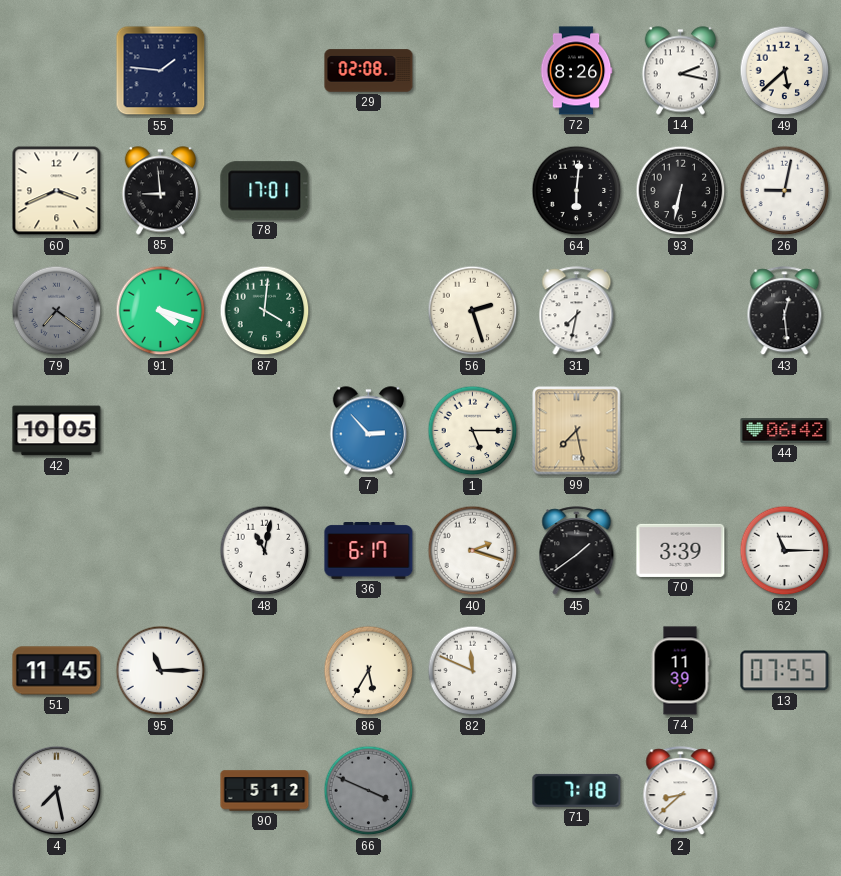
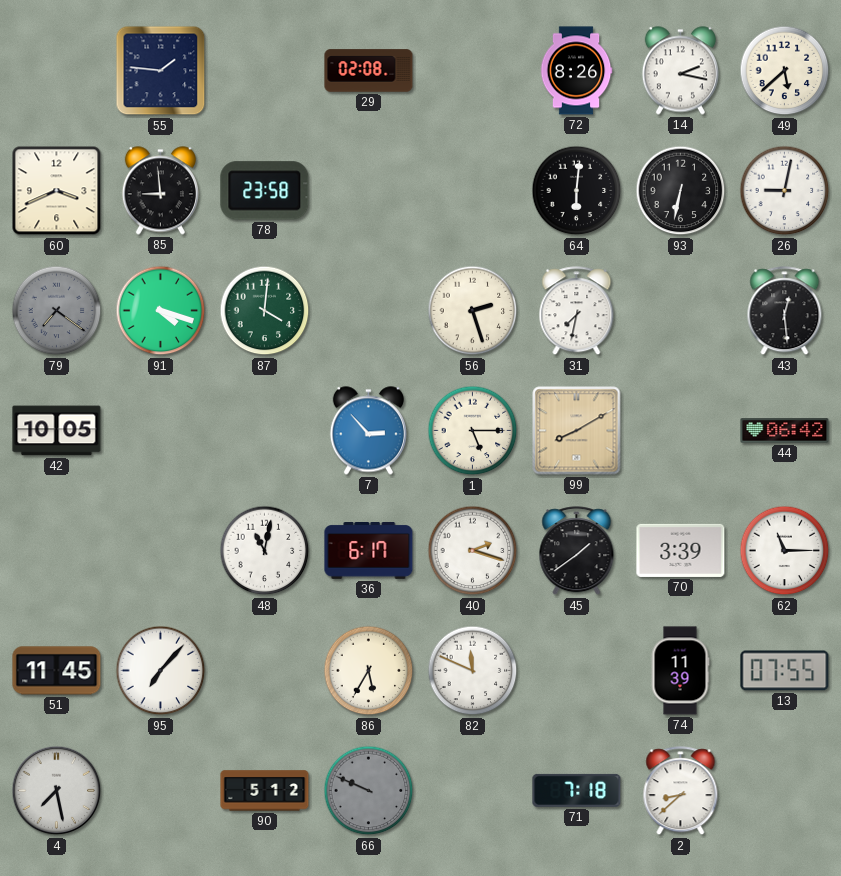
78: 17:01 -> 23:58 (265, 191)
99: 7:28 -> 8:10 (577, 431)
95: 11:15 -> 7:07 (161, 671)
66: 3:49 -> 9:49 (369, 791)
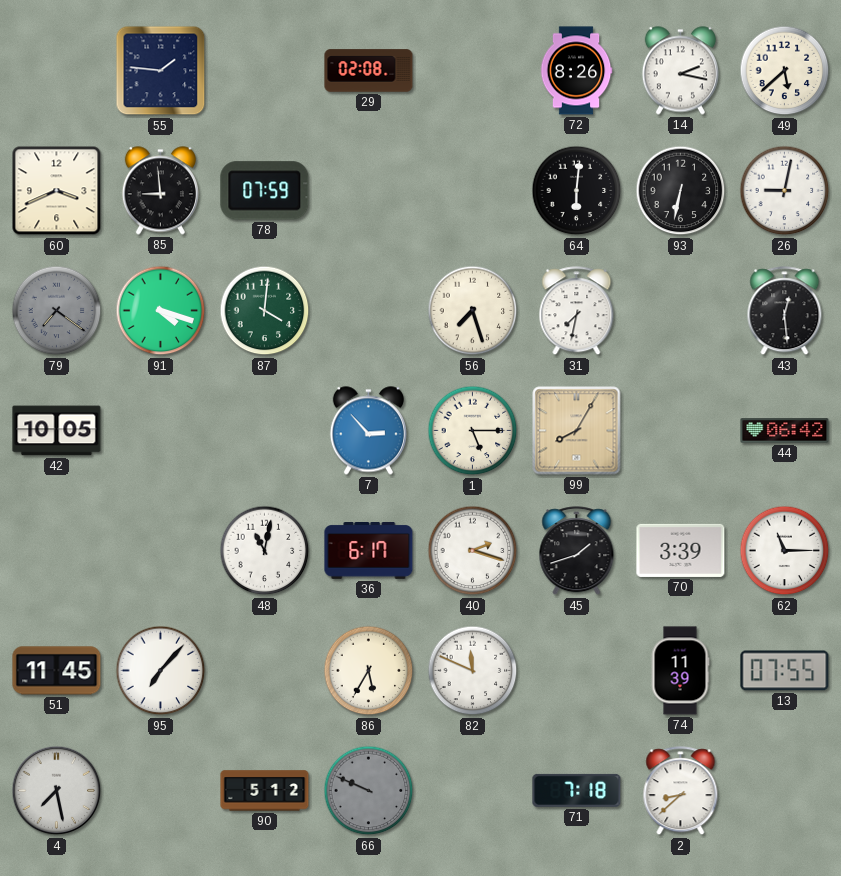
78: 23:58 -> 07:59 (265, 191)
56: 2:27 -> 7:27 (473, 311)
99: 8:10 -> 8:05 (577, 431)
45: 1:39 -> 1:42 (577, 551)
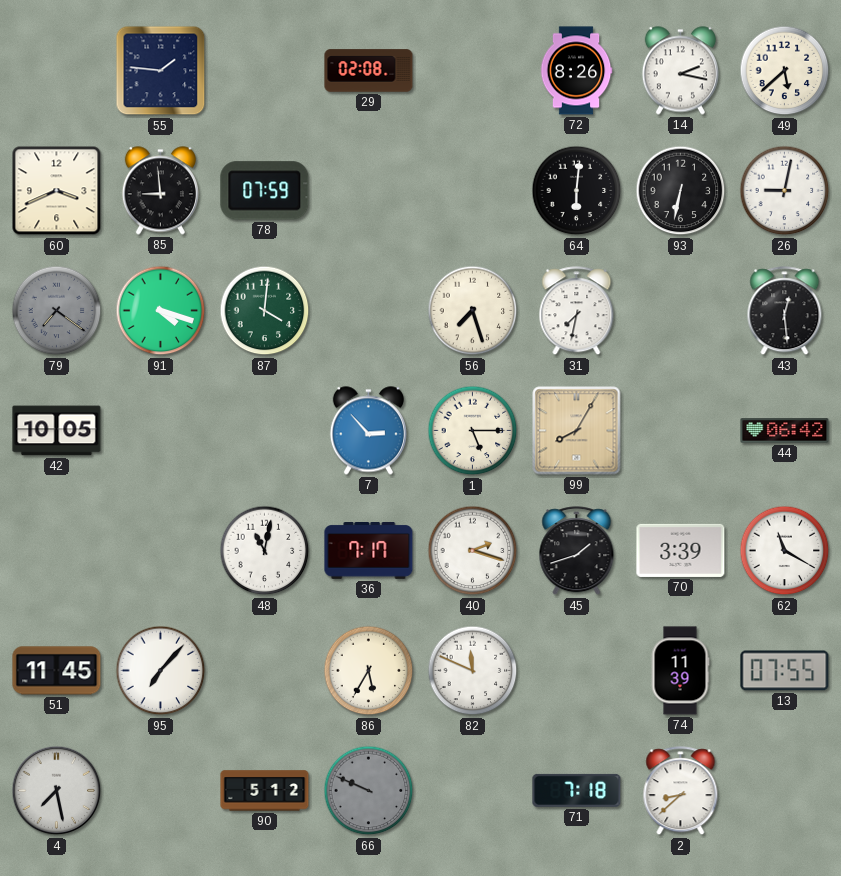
36: 6:17 -> 7:17 (369, 551)
62: 11:15 -> 11:20 (785, 551)
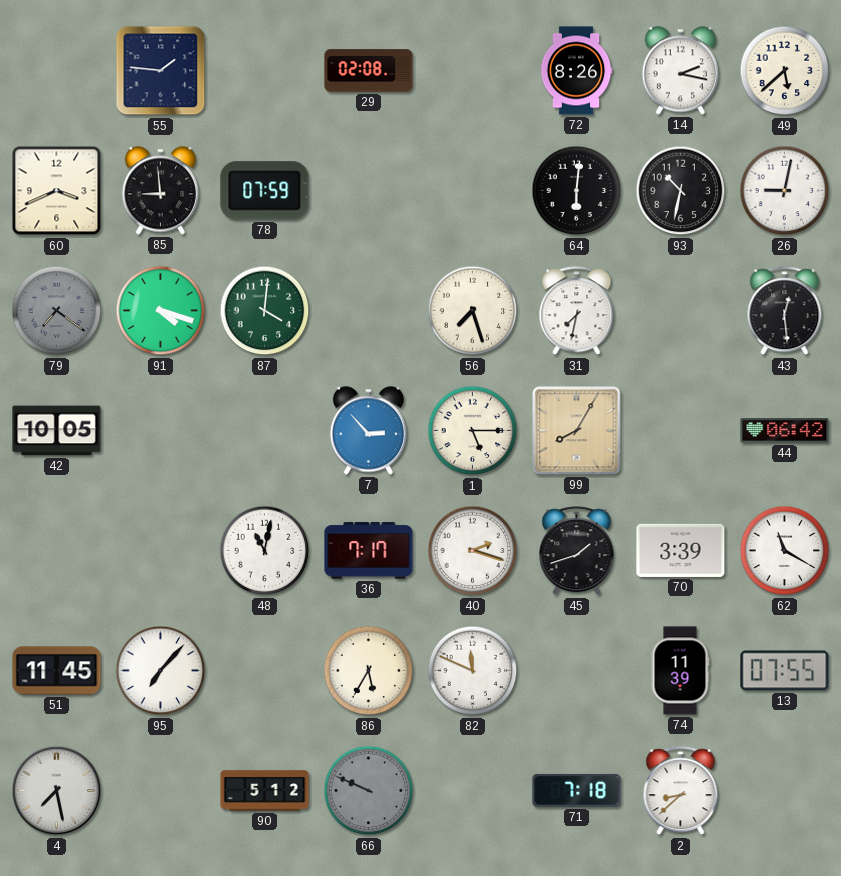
93: 6:32 -> 10:32 (681, 191)
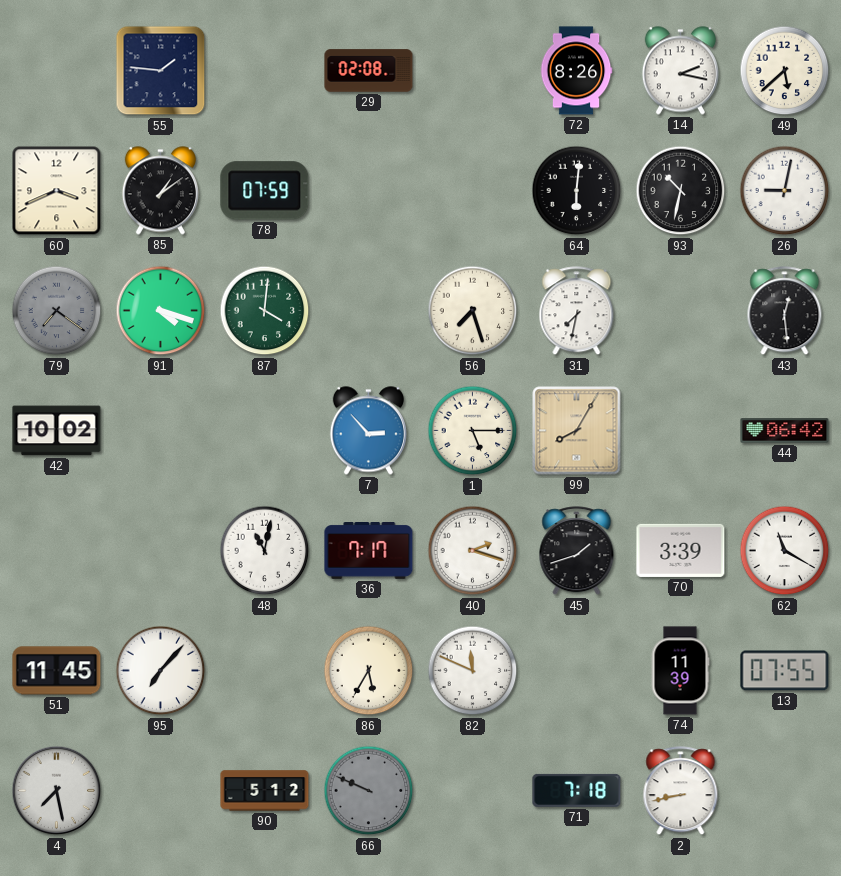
85: 8:59 -> 1:09 (160, 191)
42: 10:05 -> 10:02 (57, 431)
2: 8:38 -> 8:43 (681, 791)
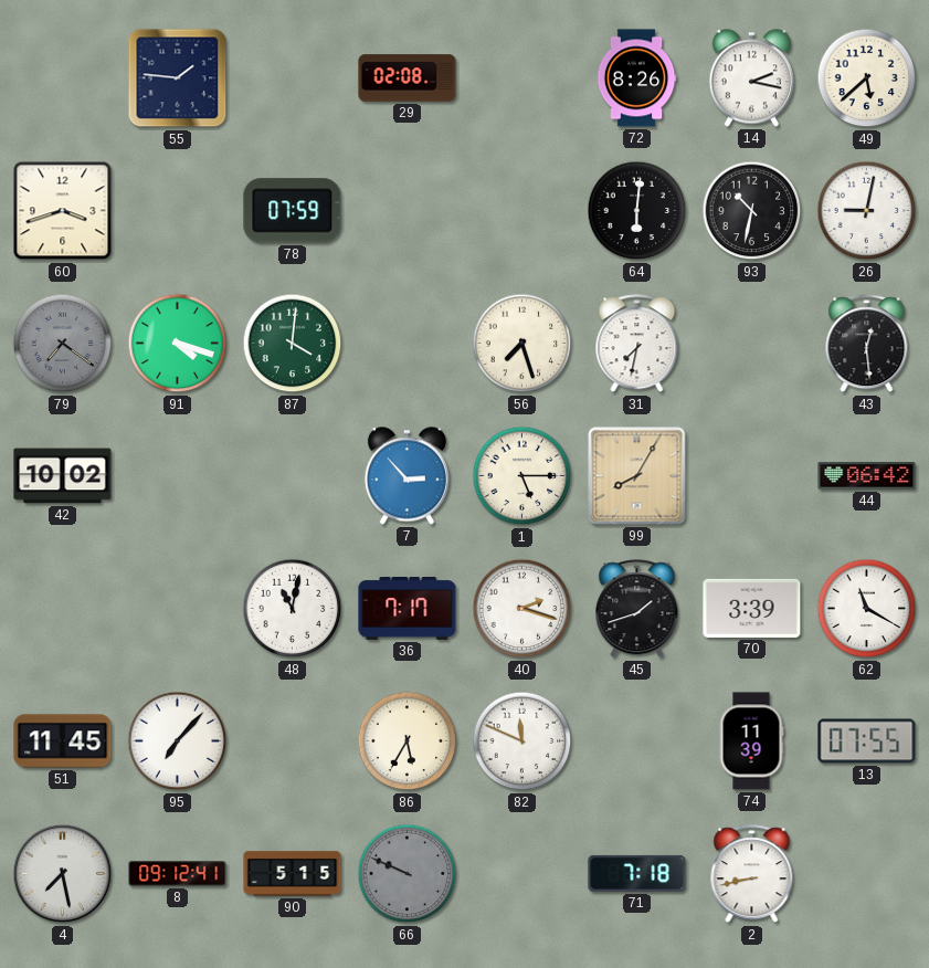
60: 3:41 -> 3:42 (63, 211)
85: 1:09 -> none (160, 191)
8: none -> 09:12 (178, 874)
90: 5:12 -> 5:15 (293, 874)
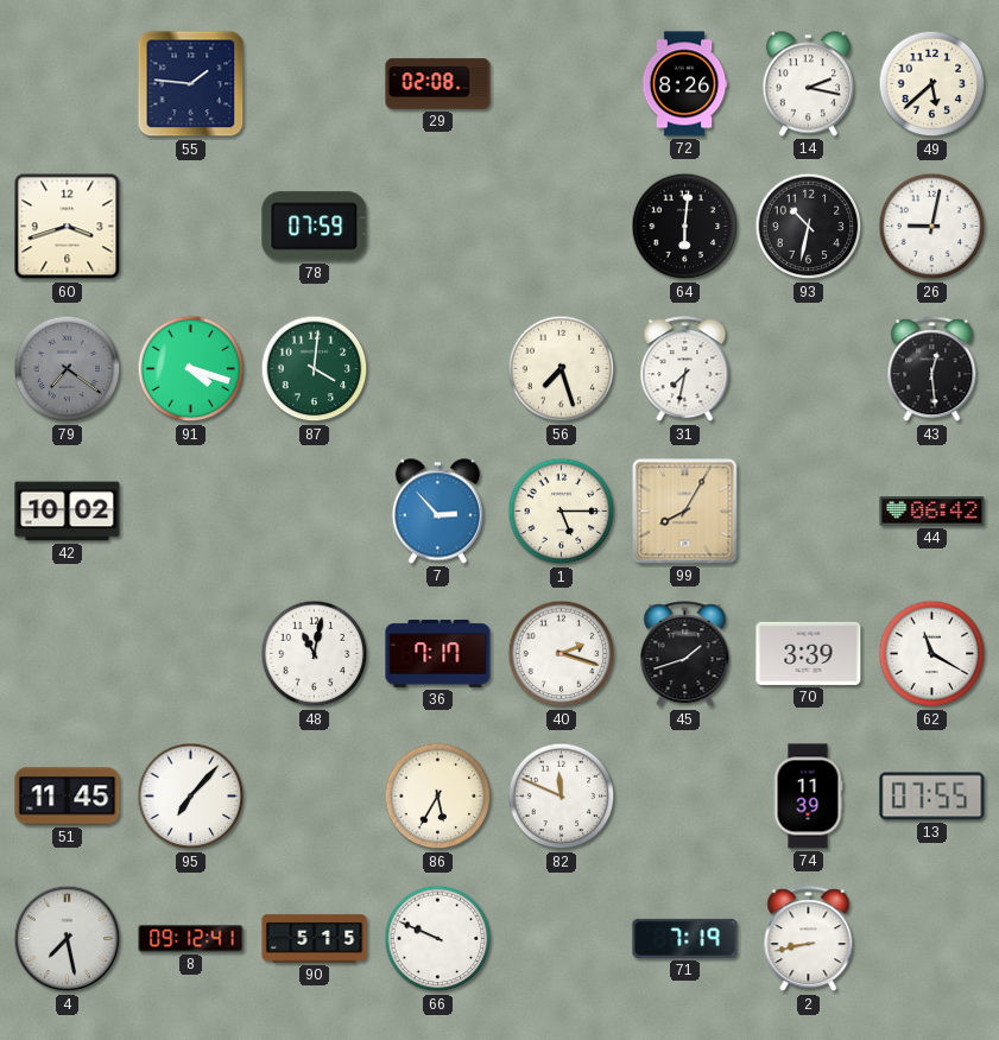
66 dial: grey -> white (438, 939)
71: 7:18 -> 7:19 (685, 938)
